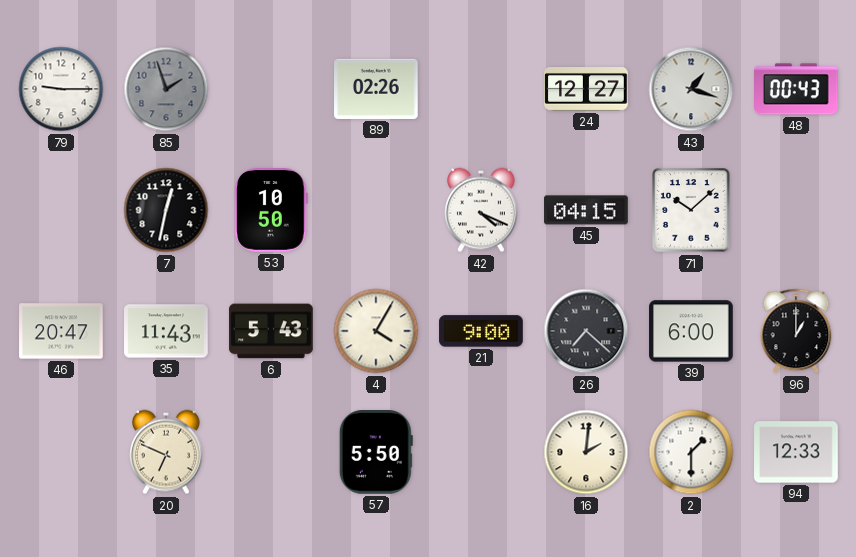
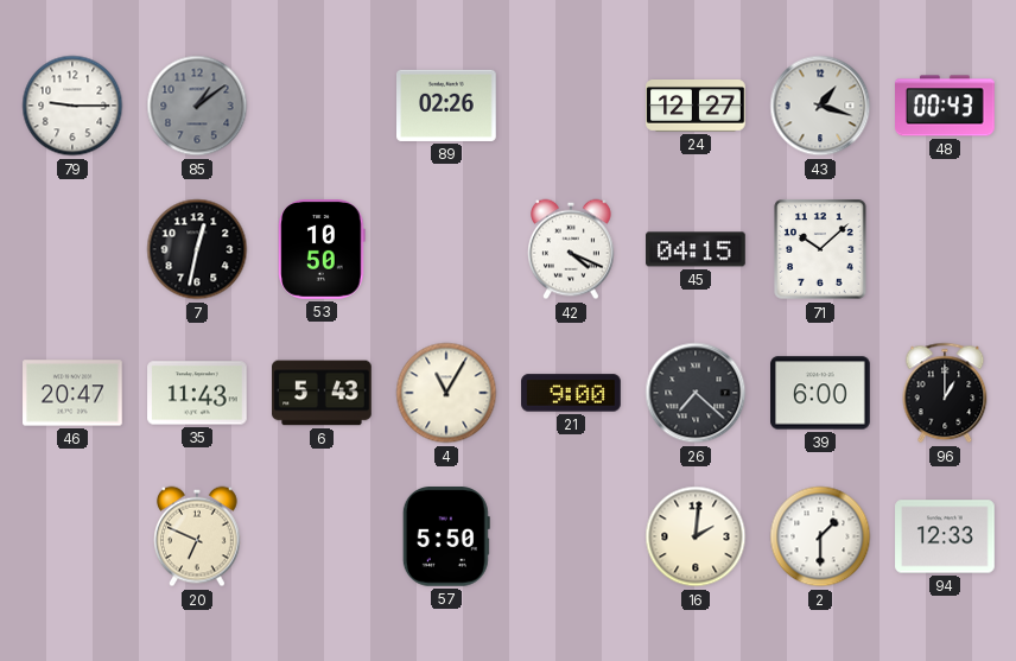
85: 1:57 -> 1:09 (197, 106)
4: 4:05 -> 11:05 (446, 393)
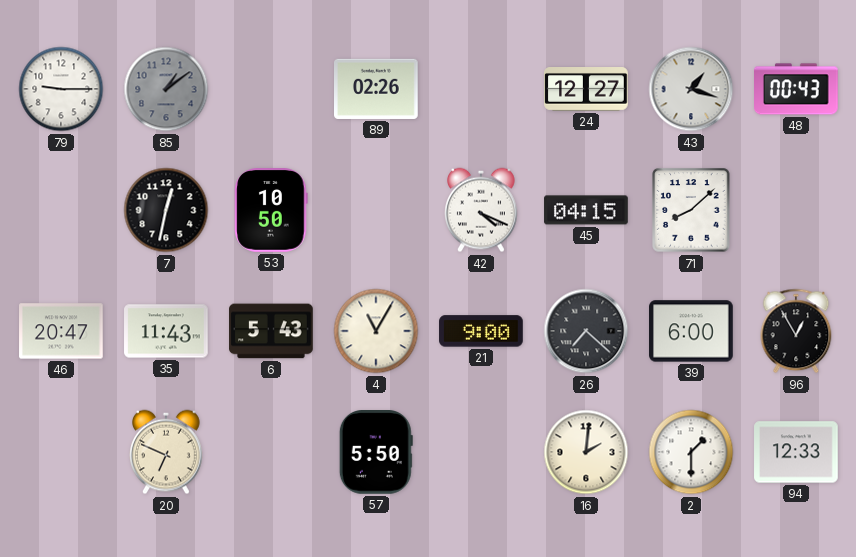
71: 10:08 -> 8:08 (691, 210)
96: 1:00 -> 12:55 (796, 331)
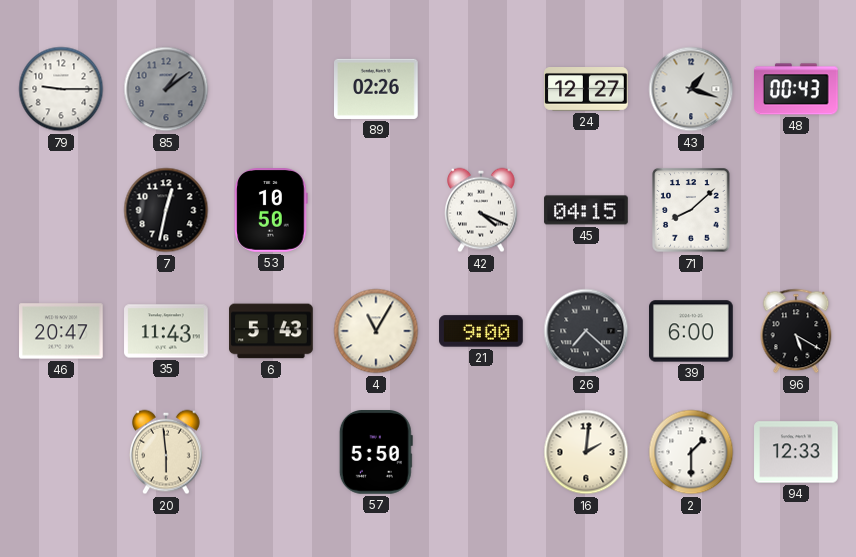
96: 12:55 -> 5:20 (796, 331)
20: 6:49 -> 5:59 (167, 452)
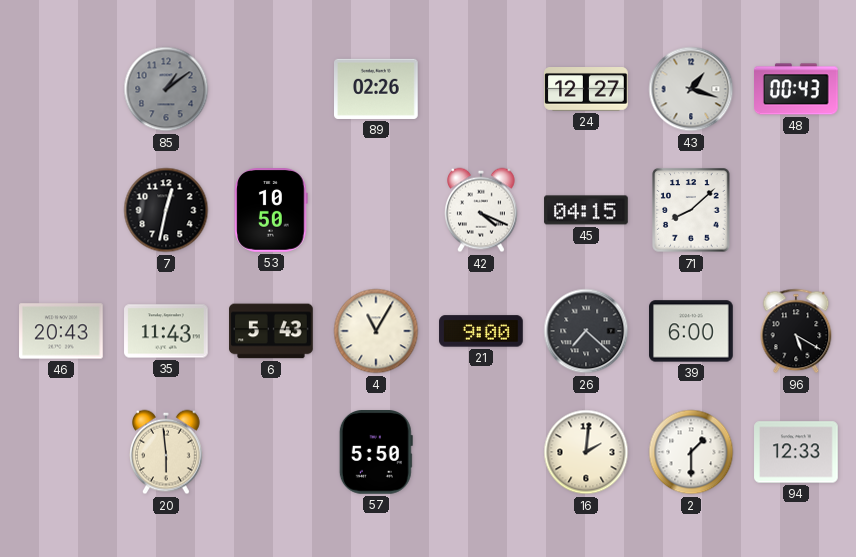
79: 9:15 -> none (61, 89)
46: 20:47 -> 20:43 (61, 331)
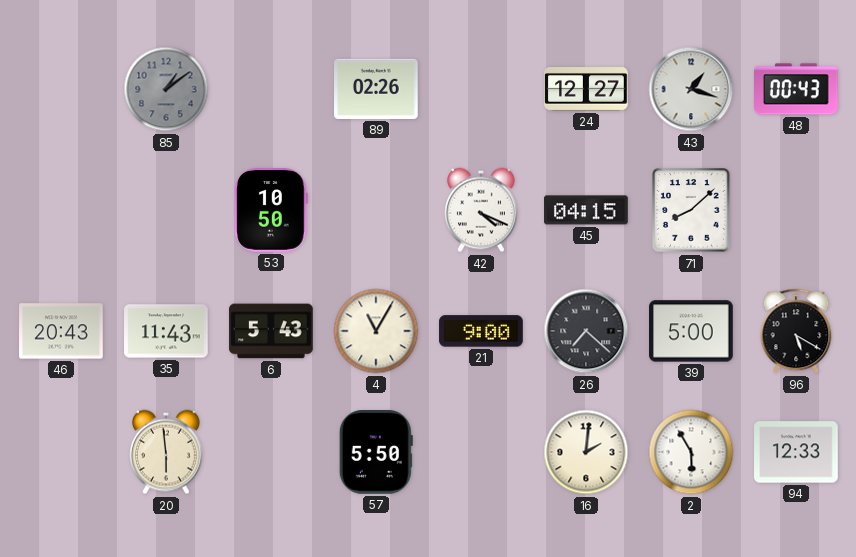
7: 12:32 -> none (166, 210)
39: 6:00 -> 5:00 (691, 331)
2: 1:30 -> 5:55 (691, 452)
